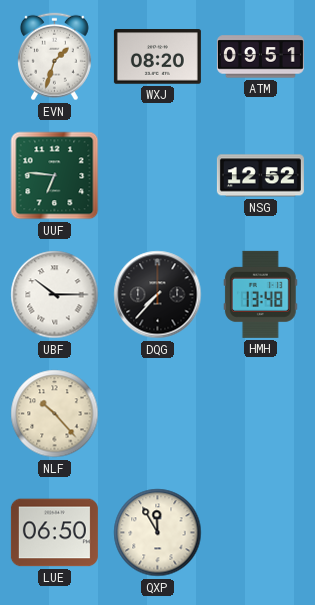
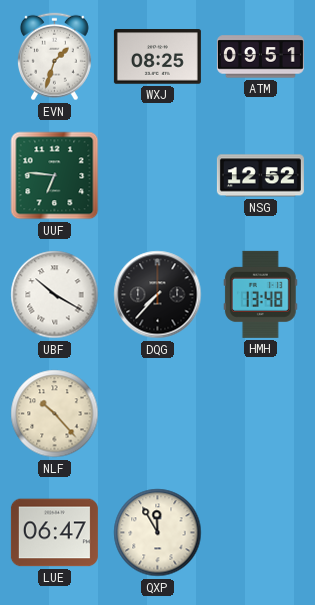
WXJ: 08:20 -> 08:25 (157, 57)
UBF: 10:15 -> 10:20 (55, 295)
LUE: 06:50 -> 06:47 (54, 533)
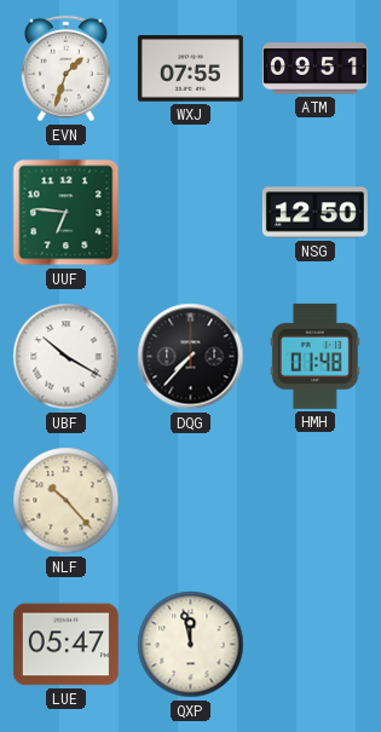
WXJ: 08:25 -> 07:55 (190, 69)
NSG: 12:52 -> 12:50 (314, 213)
HMH: 13:48 -> 01:48 (314, 356)
LUE: 06:47 -> 05:47 (65, 645)
QXP: 11:55 -> 11:58 (191, 645)
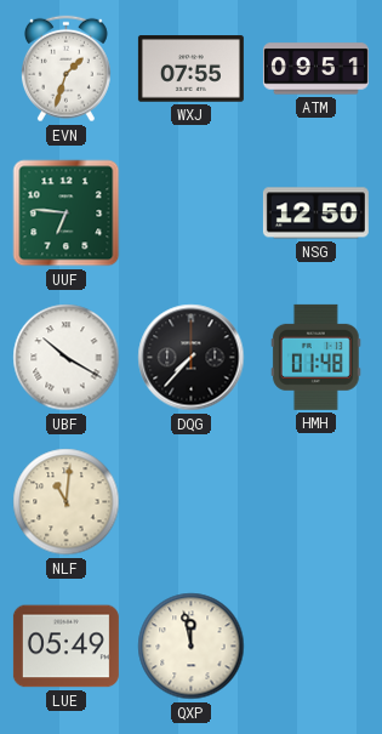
NLF: 10:23 -> 11:01 (67, 502)
LUE: 05:47 -> 05:49 (65, 647)
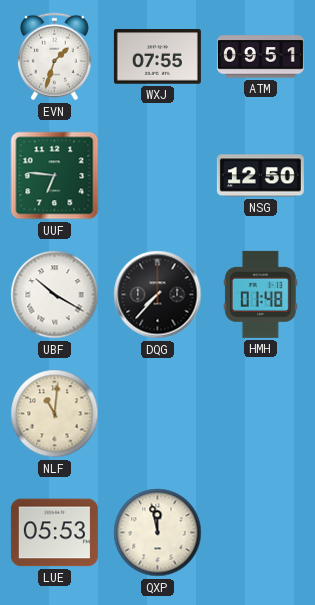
LUE: 05:49 -> 05:53 (54, 533)
